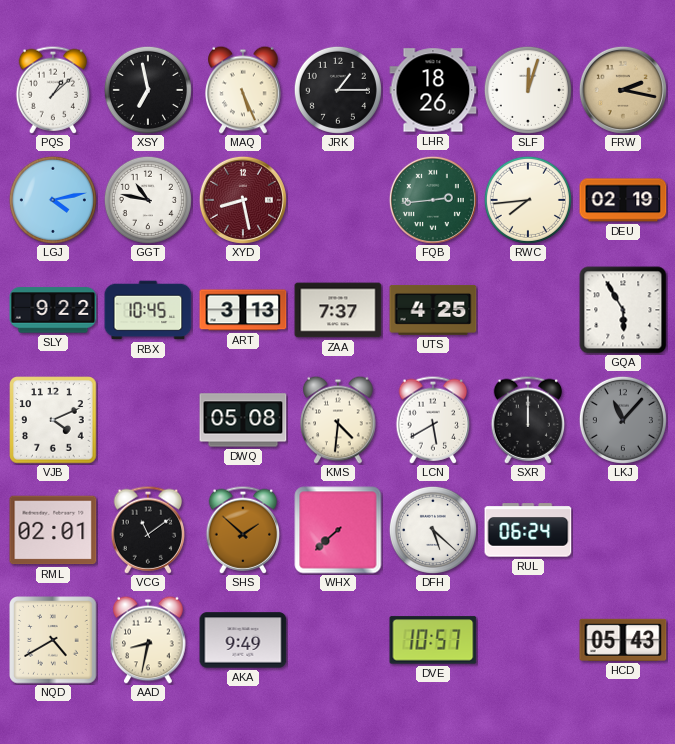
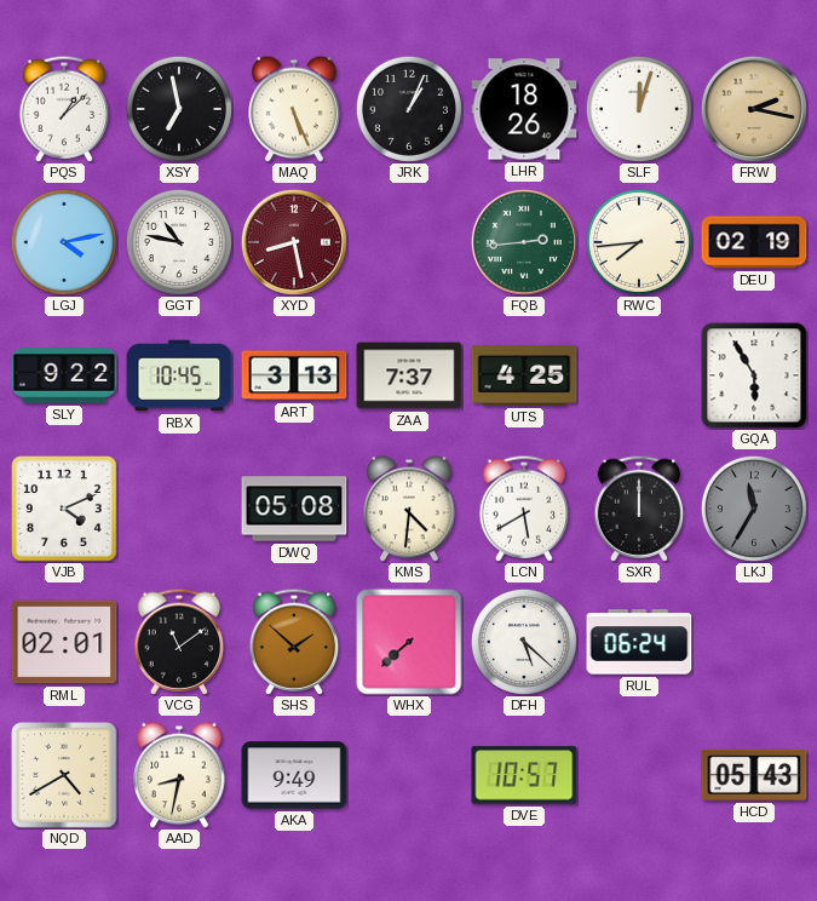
JRK: 1:15 -> 1:04 (409, 109)
LKJ: 11:07 -> 11:35 (754, 509)
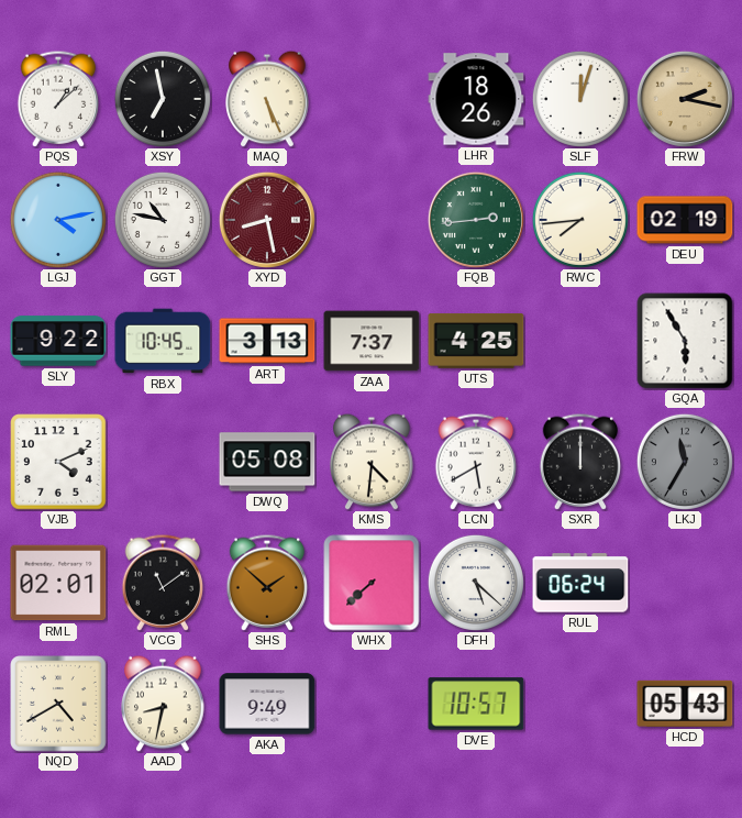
JRK: 1:04 -> none (409, 109)
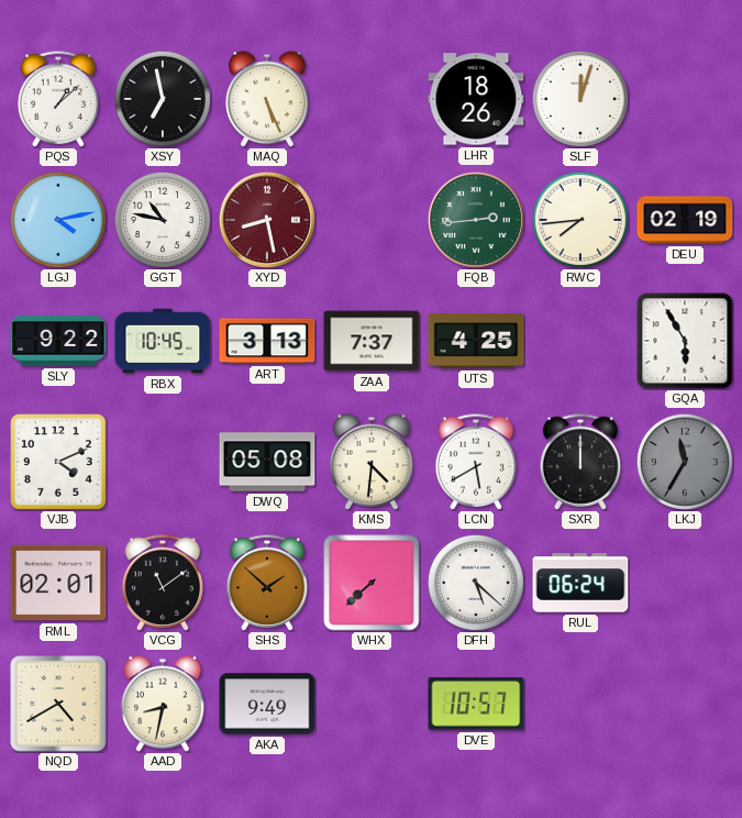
FRW: 2:17 -> none (685, 99)
HCD: 05:43 -> none (685, 704)
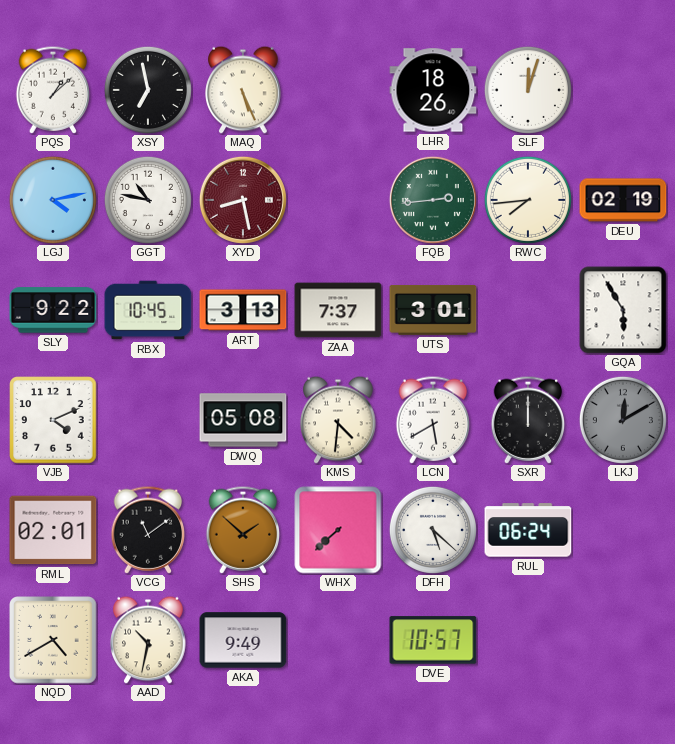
UTS: 4:25 -> 3:01 (433, 311)
LKJ: 11:35 -> 12:10 (623, 420)
AAD: 8:32 -> 10:32 (148, 640)
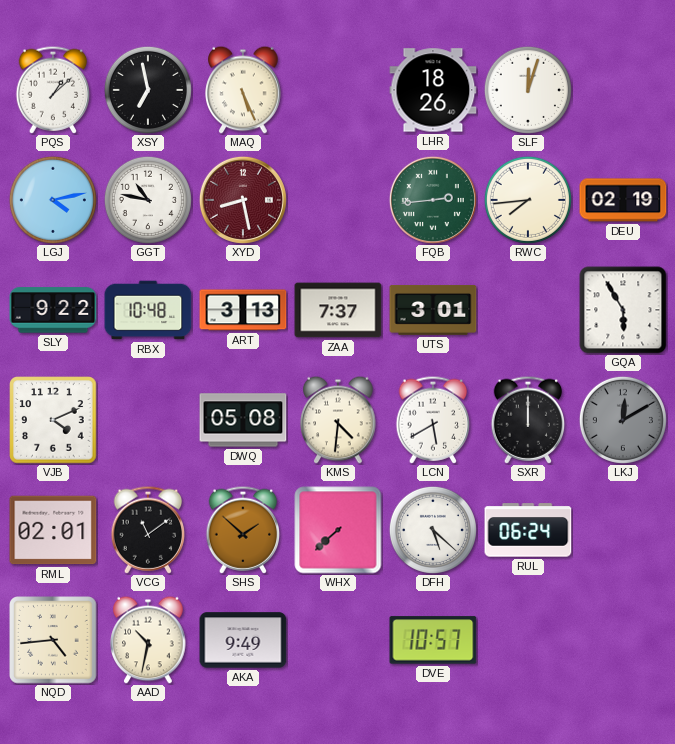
RBX: 10:45 -> 10:48 (148, 310)
NQD: 4:40 -> 4:44 (53, 640)
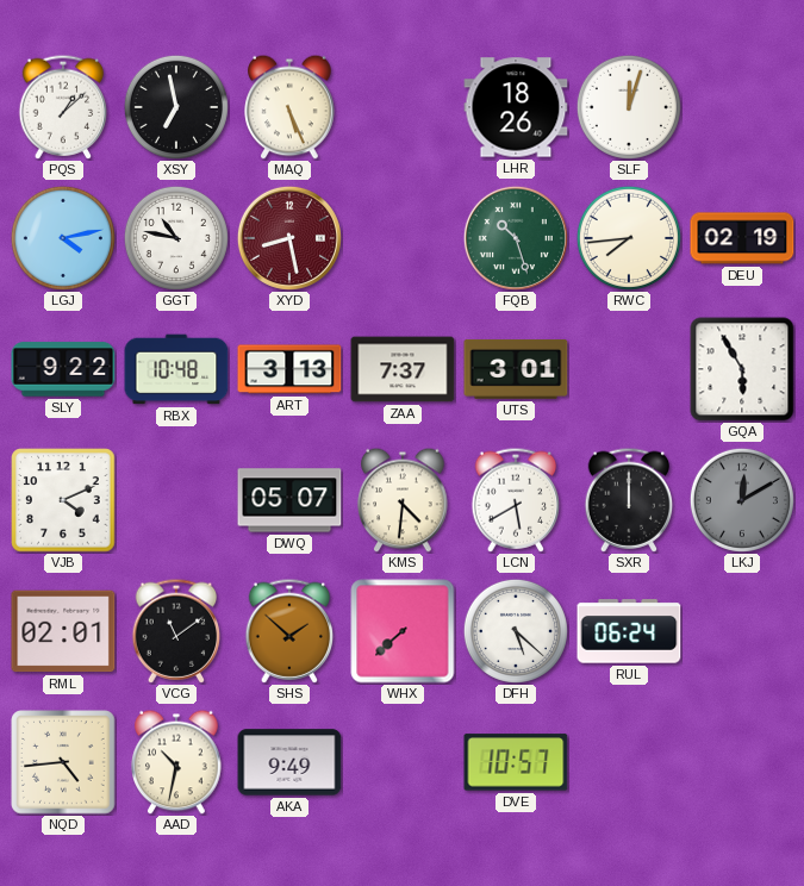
FQB: 2:44 -> 10:27 (516, 238)
DWQ: 05:08 -> 05:07 (289, 500)
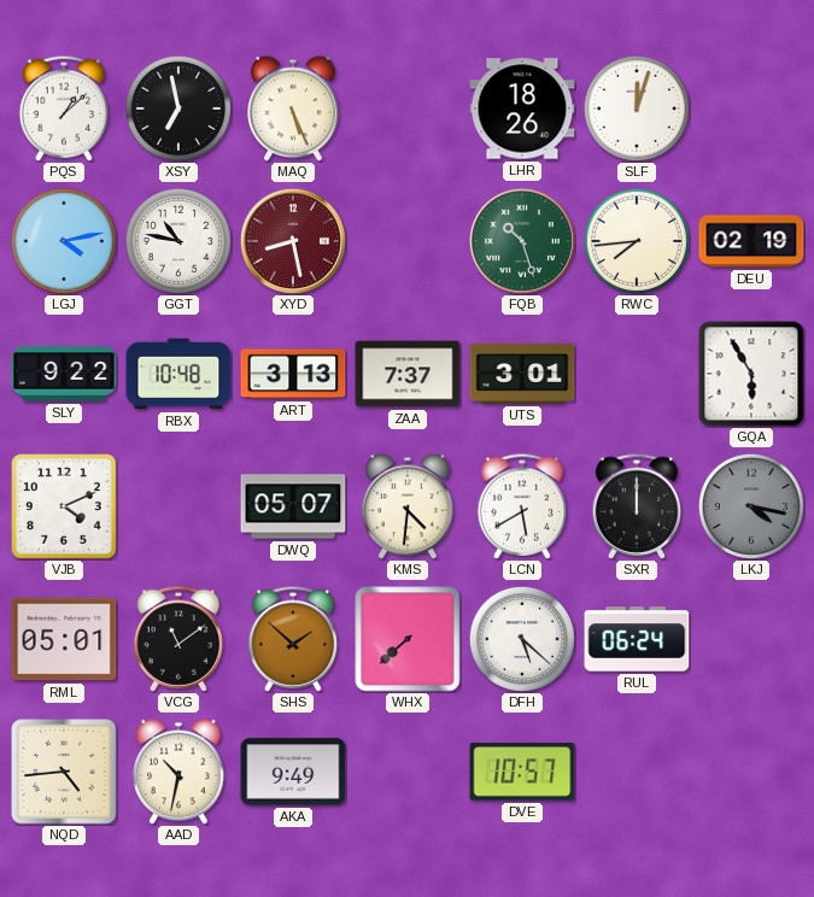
LKJ: 12:10 -> 4:17 (751, 506)
RML: 02:01 -> 05:01 (64, 639)
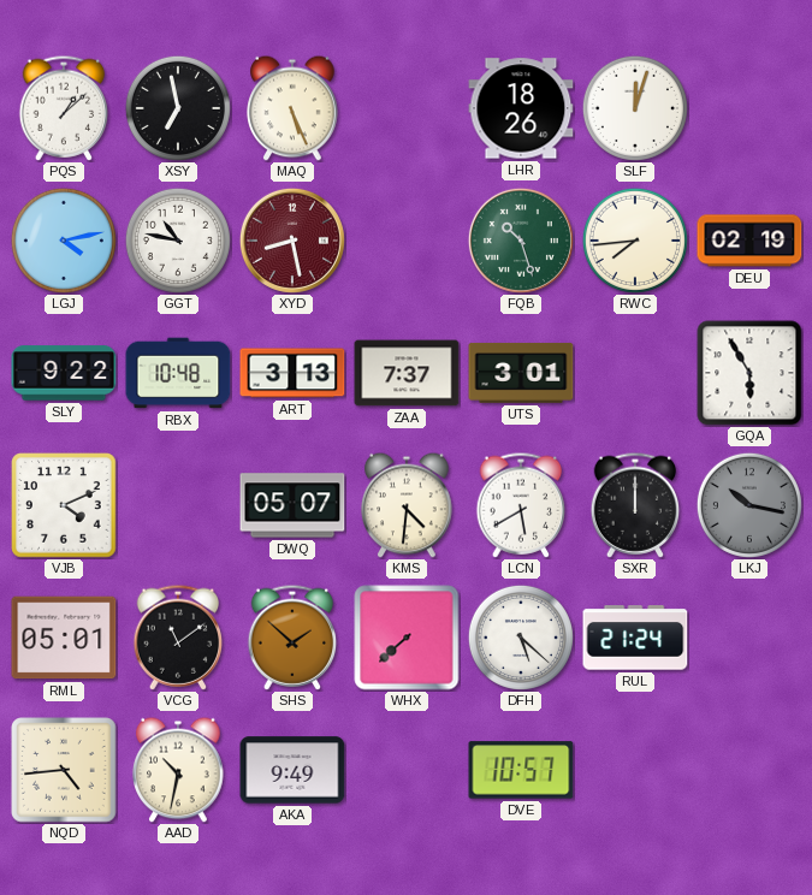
LKJ: 4:17 -> 10:17 (749, 505)
RUL: 06:24 -> 21:24 (635, 638)
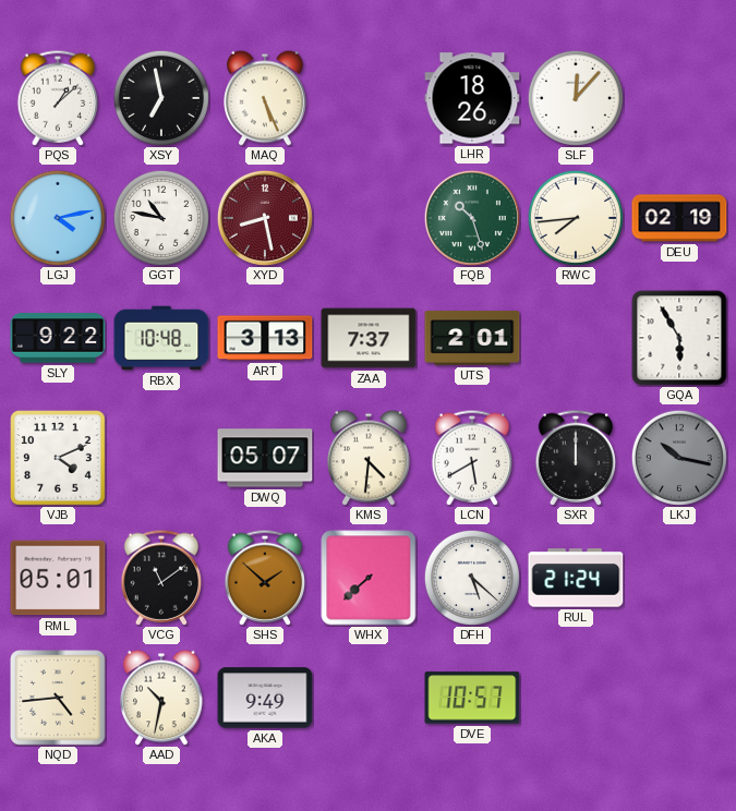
SLF: 12:03 -> 12:07 (576, 98)
UTS: 3:01 -> 2:01 (472, 339)
